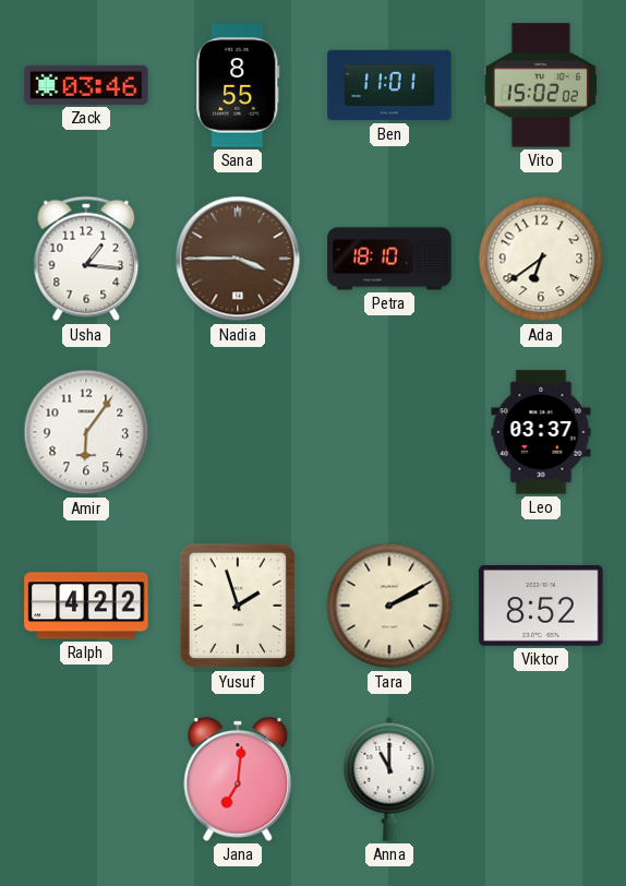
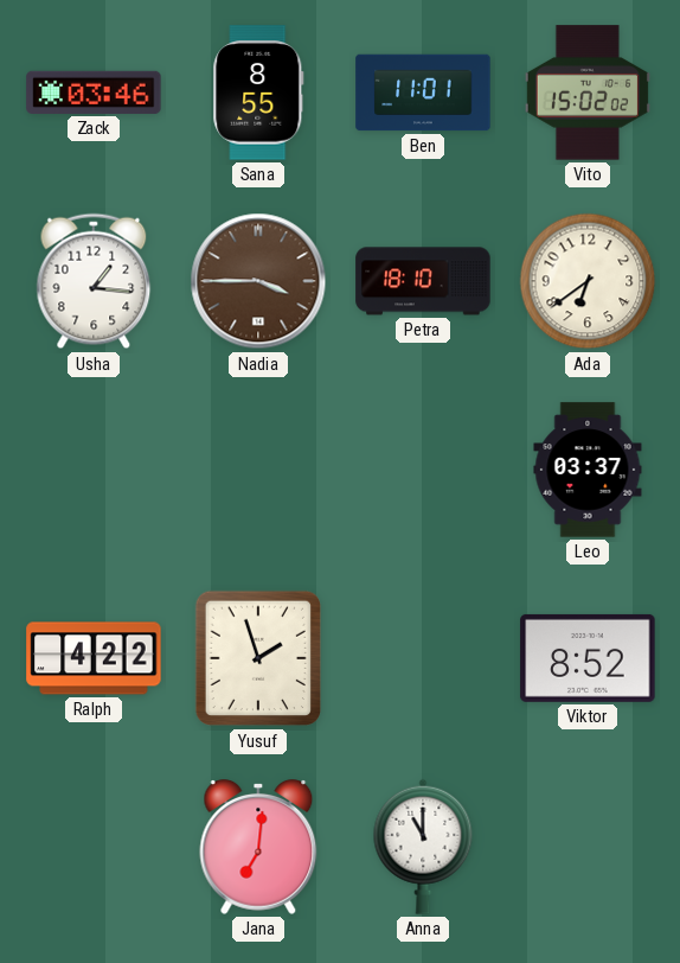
Amir: 6:06 -> none (86, 432)
Tara: 2:10 -> none (389, 606)
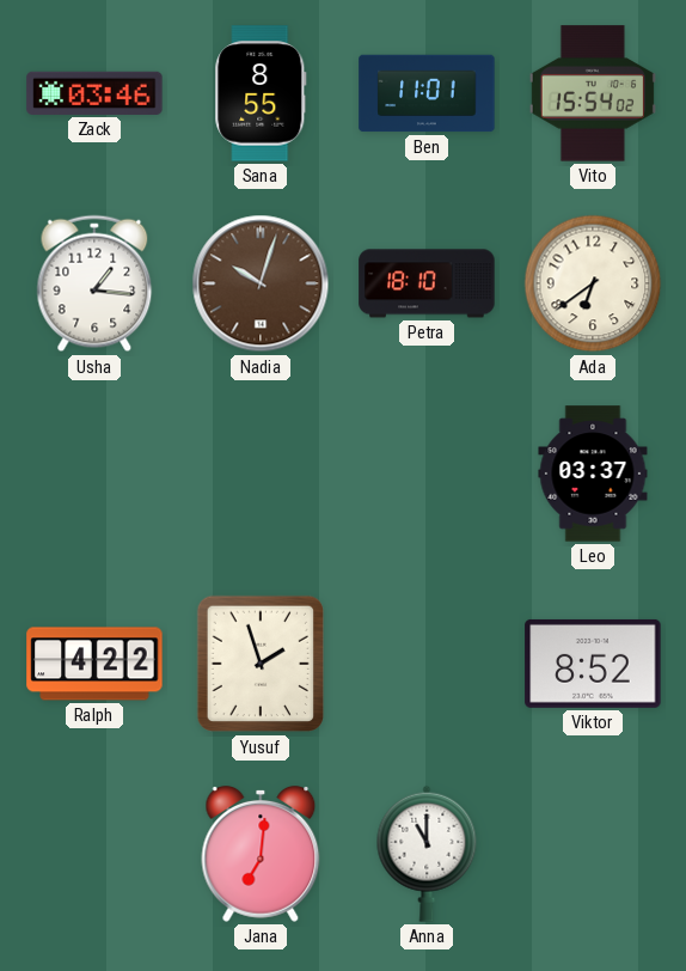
Vito: 15:02 -> 15:54 (593, 93)
Nadia: 3:45 -> 10:03 (261, 283)
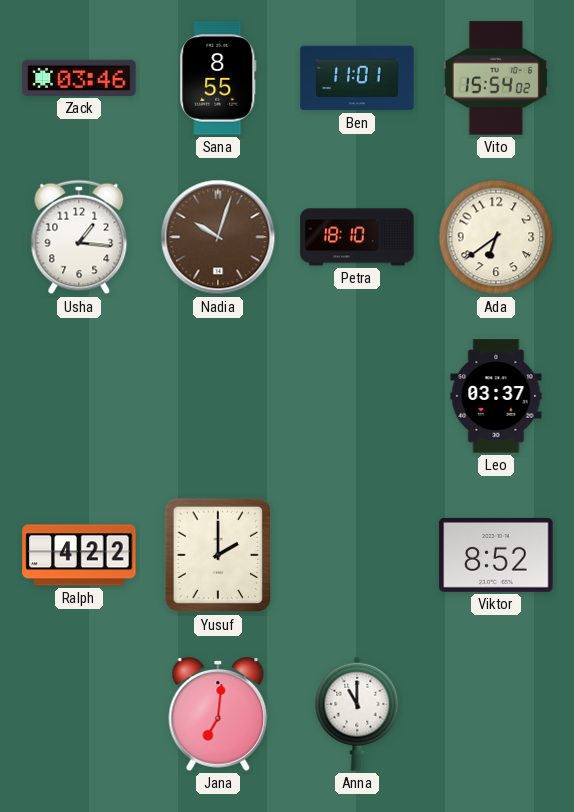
Yusuf: 1:57 -> 2:00 (217, 555)
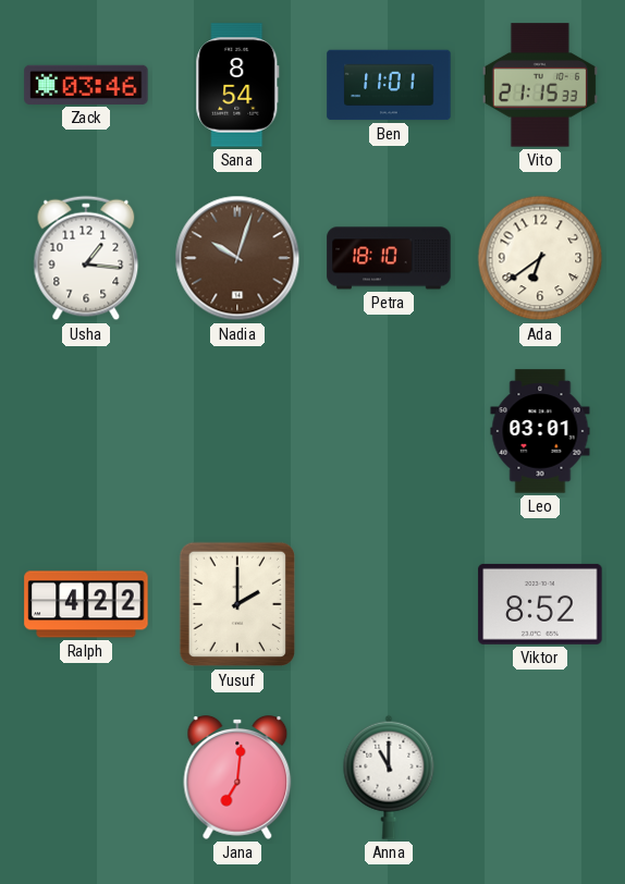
Sana: 8:55 -> 8:54 (237, 85)
Vito: 15:54 -> 21:15 (540, 85)
Leo: 03:37 -> 03:01 (540, 431)
